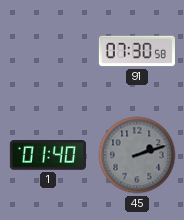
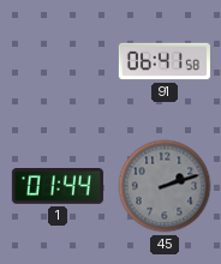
91: 07:30 -> 06:41 (165, 61)
1: 01:40 -> 01:44 (58, 187)
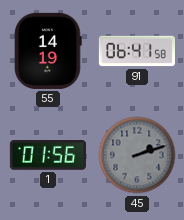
55: none -> 14:19 (49, 51)
1: 01:44 -> 01:56 (48, 156)
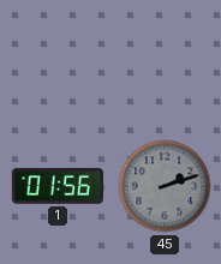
55: 14:19 -> none (49, 51)
91: 06:41 -> none (137, 51)
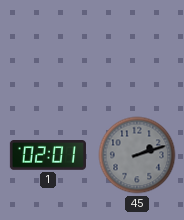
1: 01:56 -> 02:01 (48, 156)
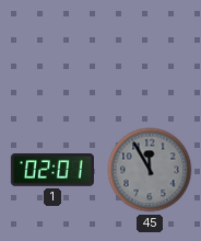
45: 2:12 -> 11:55 (150, 170)
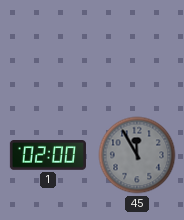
1: 02:01 -> 02:00 (48, 156)
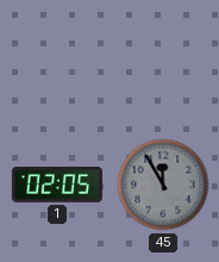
1: 02:00 -> 02:05 (57, 186)
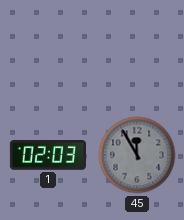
1: 02:05 -> 02:03 (48, 156)
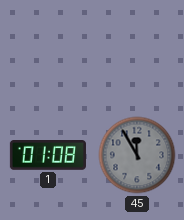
1: 02:03 -> 01:08 (48, 156)
